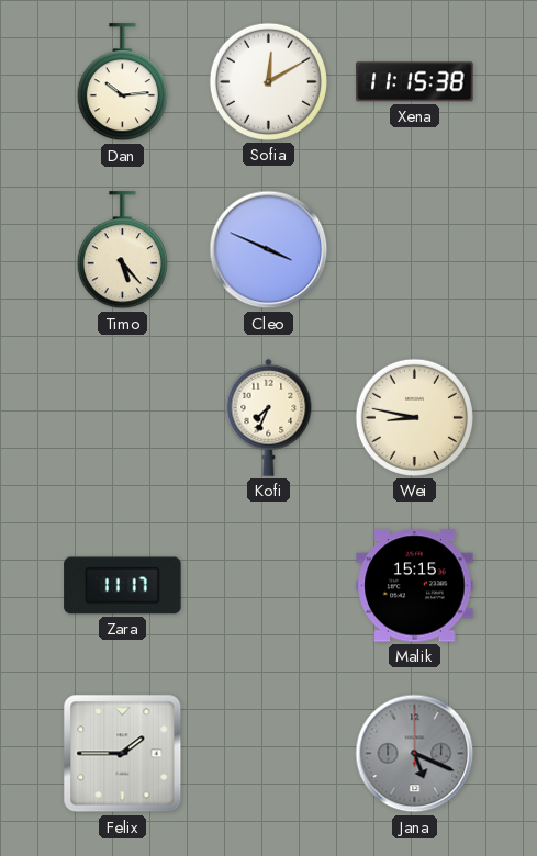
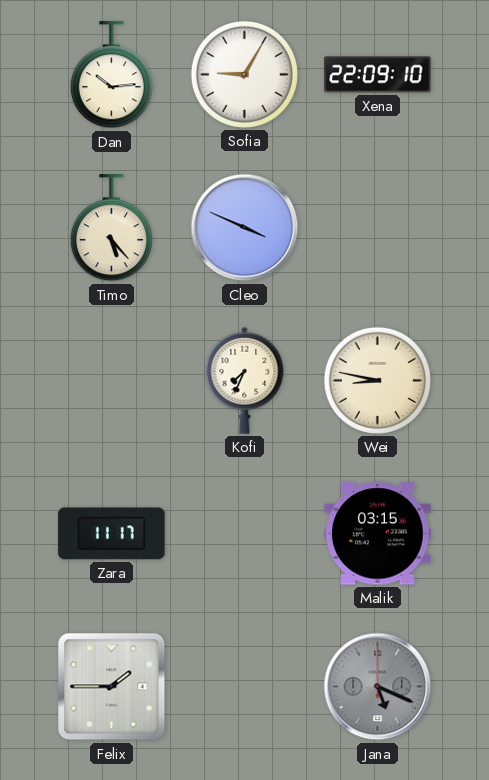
Sofia: 12:10 -> 9:05 (244, 74)
Xena: 11:15 -> 22:09 (378, 75)
Malik: 15:15 -> 03:15 (378, 534)
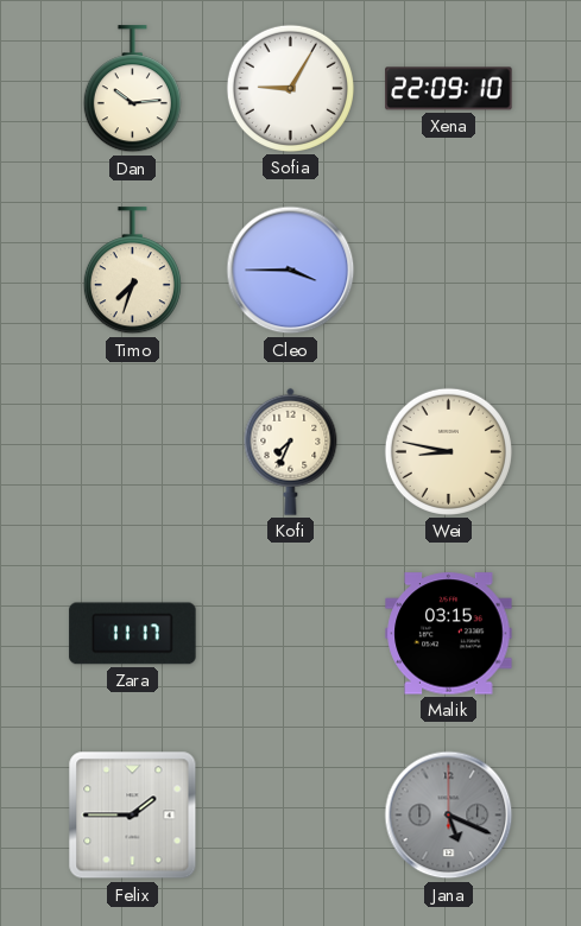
Timo: 5:23 -> 7:33 (132, 271)
Cleo: 3:49 -> 3:45 (291, 271)
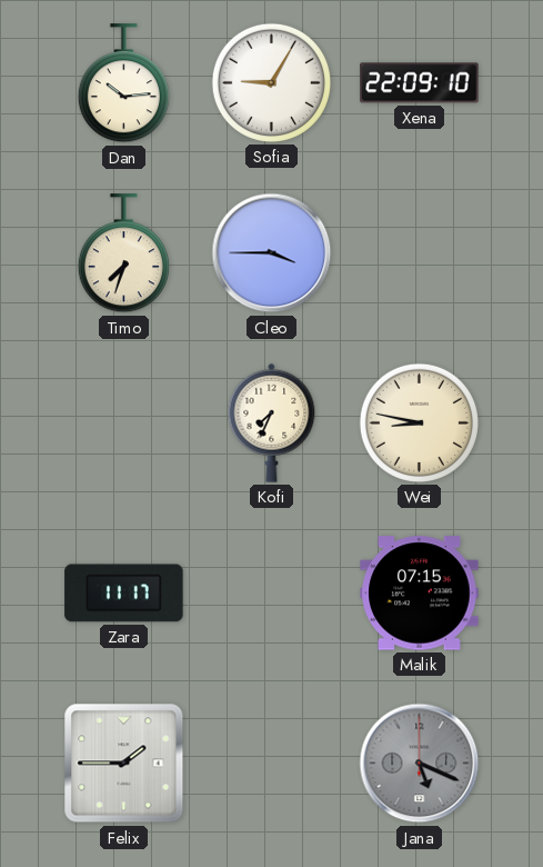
Malik: 03:15 -> 07:15 (420, 594)
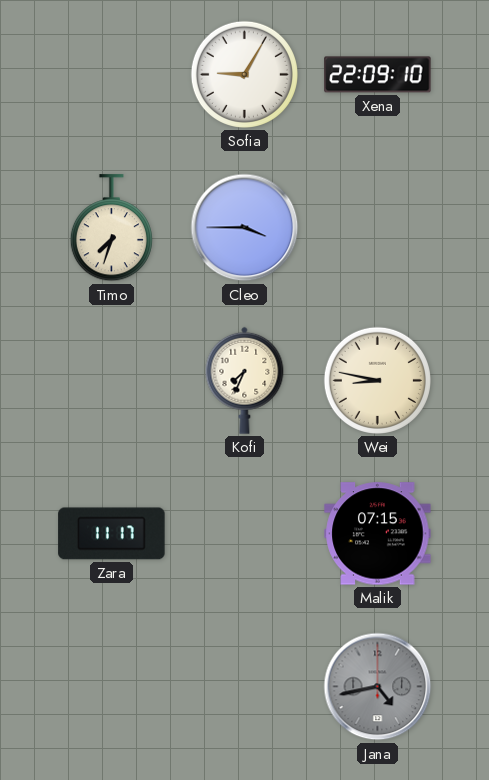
Dan: 10:14 -> none (123, 83)
Felix: 1:45 -> none (124, 764)
Jana: 5:19 -> 4:43 (378, 687)
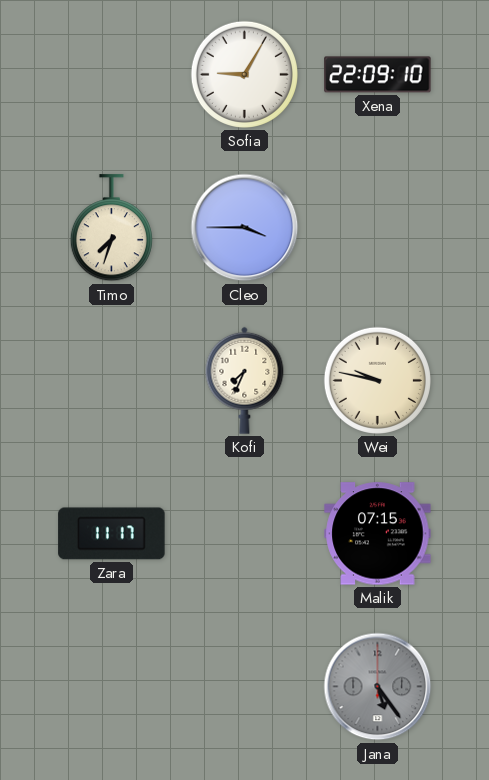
Wei: 8:47 -> 9:47 (377, 380)
Jana: 4:43 -> 5:24 (378, 687)
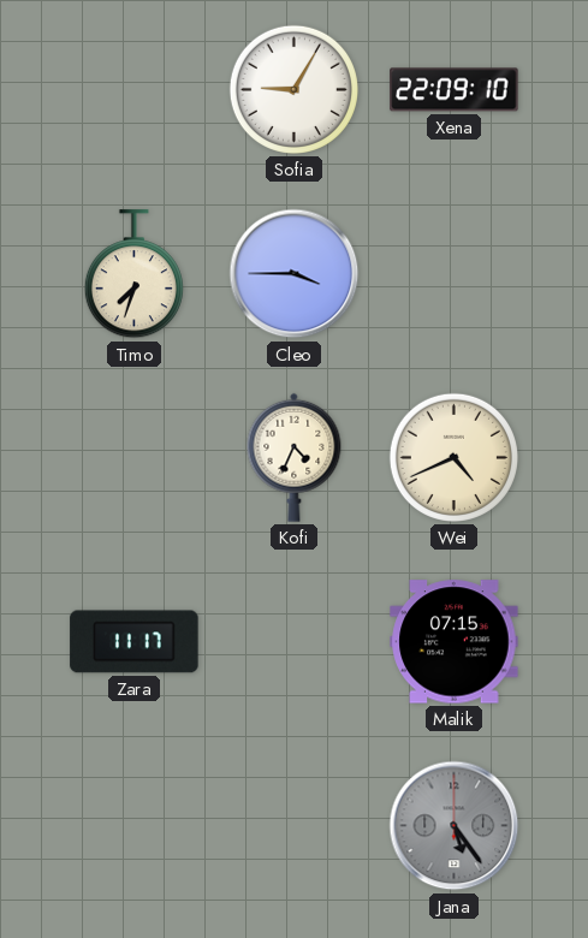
Kofi: 7:34 -> 4:34 (295, 457)
Wei: 9:47 -> 4:41 (453, 457)
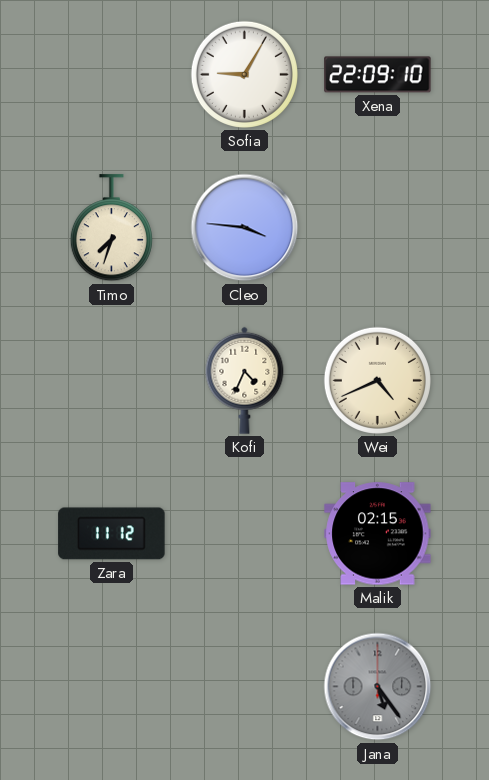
Cleo: 3:45 -> 3:46 (245, 228)
Zara: 11:17 -> 11:12 (112, 534)
Malik: 07:15 -> 02:15 (378, 534)
